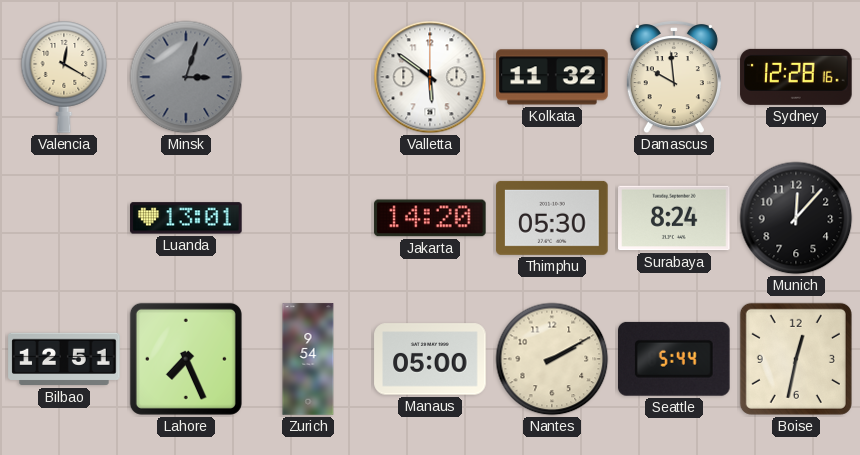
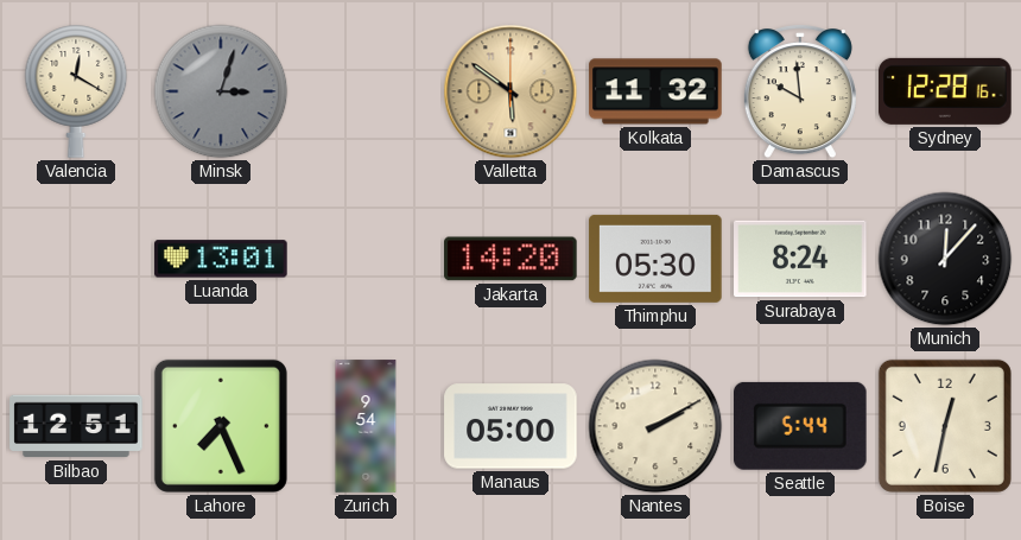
Valletta dial: white -> champagne (510, 91)
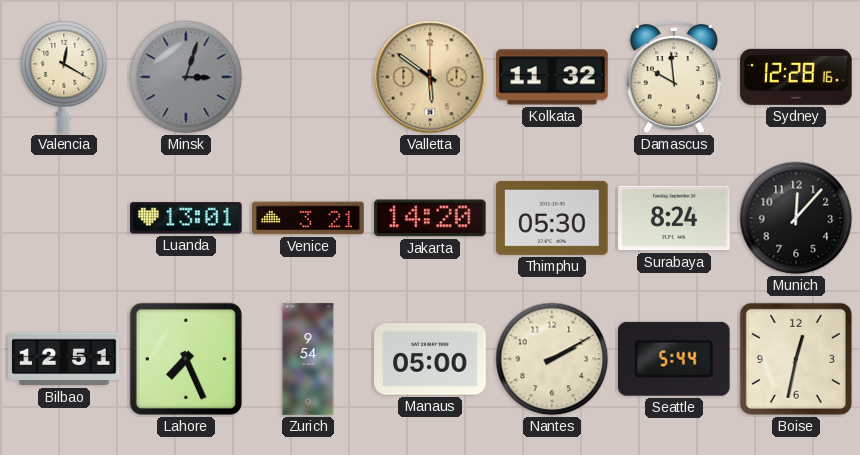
Venice: none -> 3:21 (308, 218)
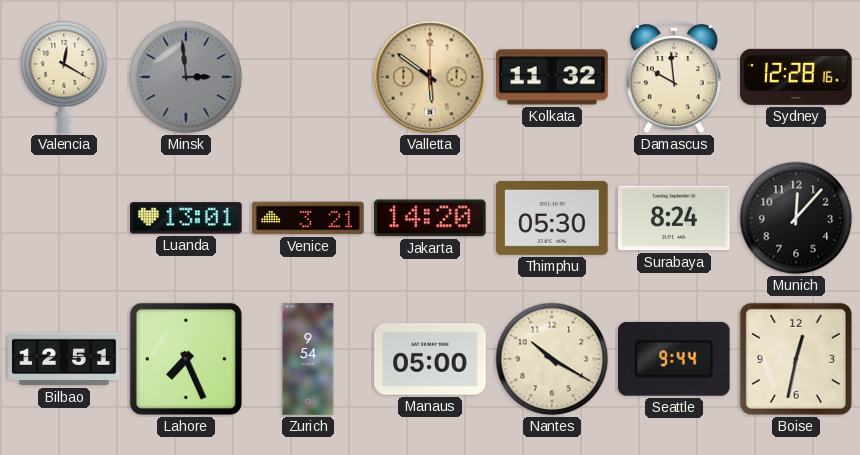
Minsk: 3:03 -> 2:59 (186, 77)
Nantes: 2:10 -> 10:20 (552, 359)
Seattle: 5:44 -> 9:44 (675, 359)
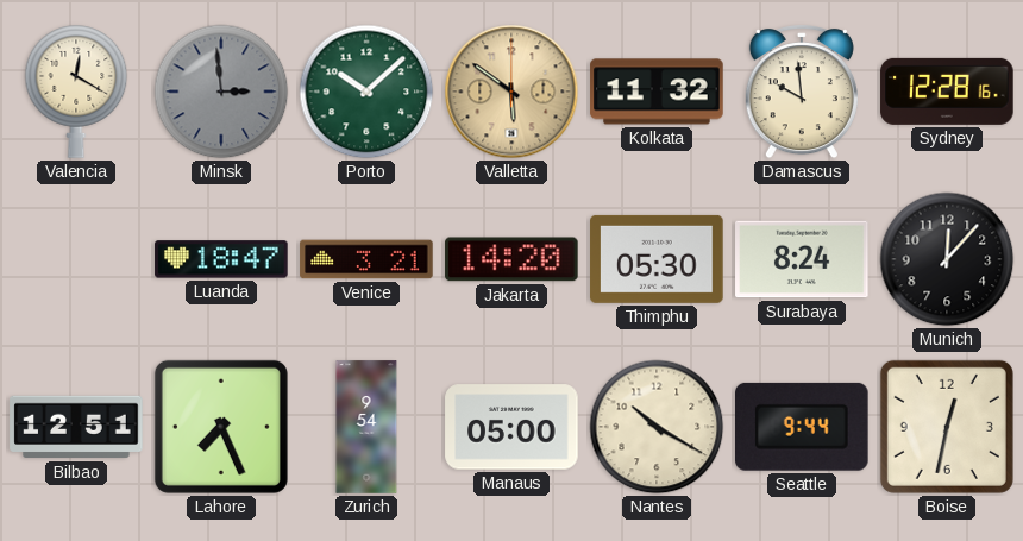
Porto: none -> 10:08 (366, 92)
Luanda: 13:01 -> 18:47 (221, 259)
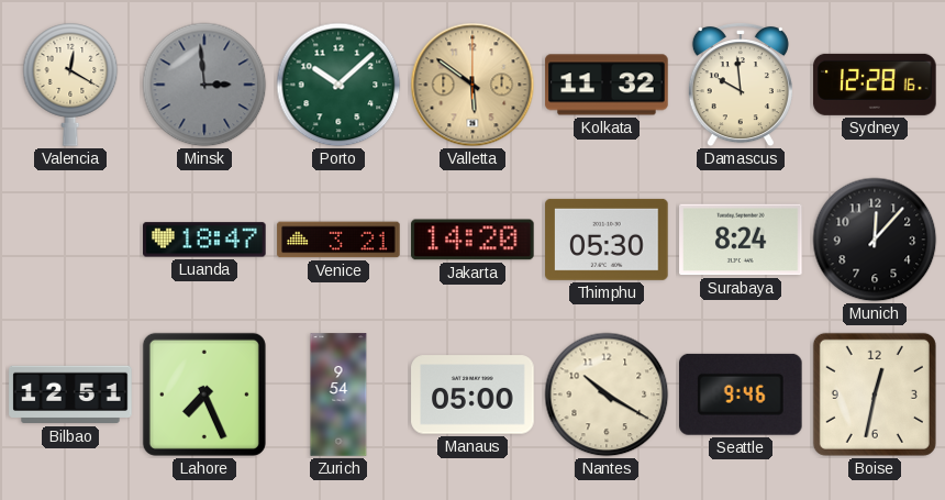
Seattle: 9:44 -> 9:46 (742, 395)
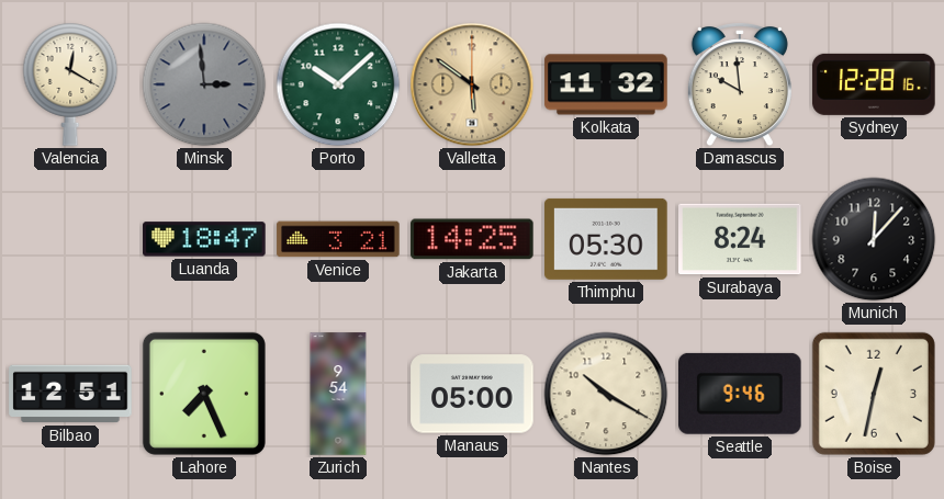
Jakarta: 14:20 -> 14:25 (472, 239)
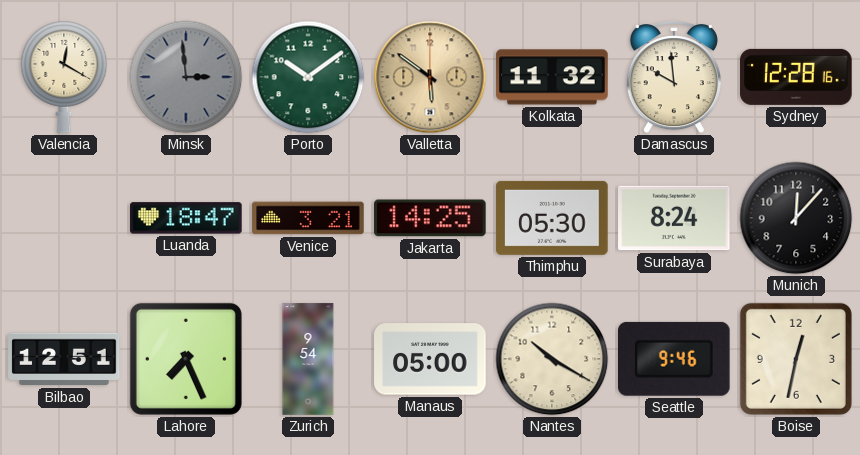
Porto: 10:08 -> 10:09 (308, 77)
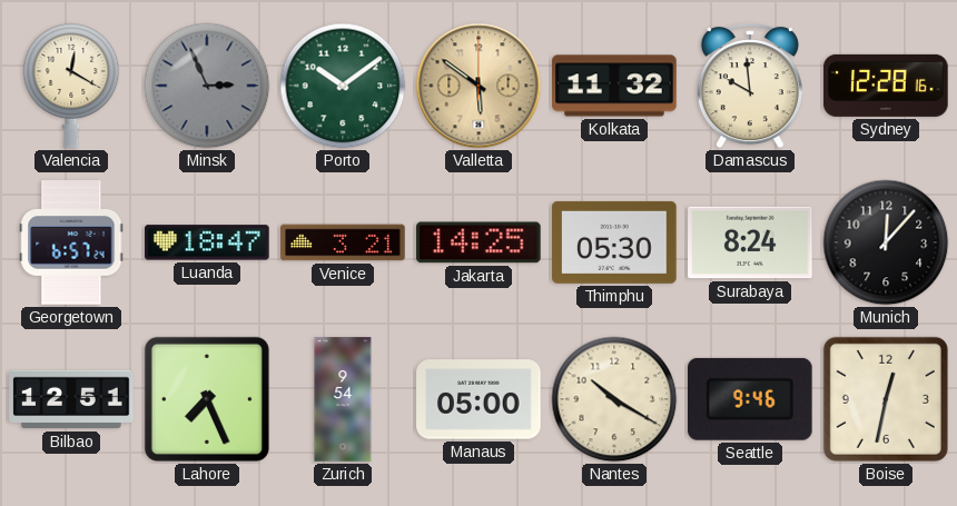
Minsk: 2:59 -> 2:56 (207, 86)
Georgetown: none -> 6:57 (71, 242)
